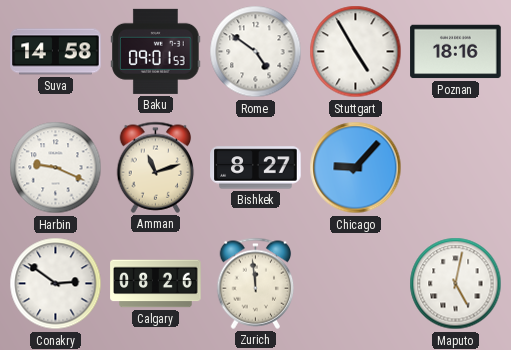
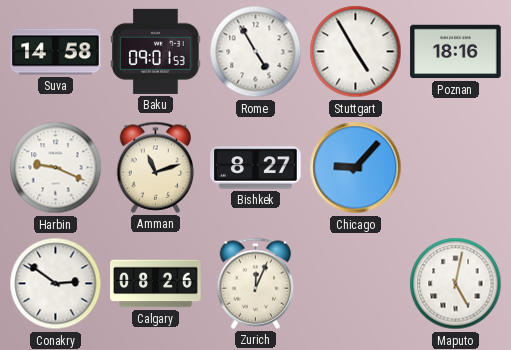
Rome: 4:51 -> 4:55 (256, 52)
Zurich: 11:59 -> 12:04 (256, 283)
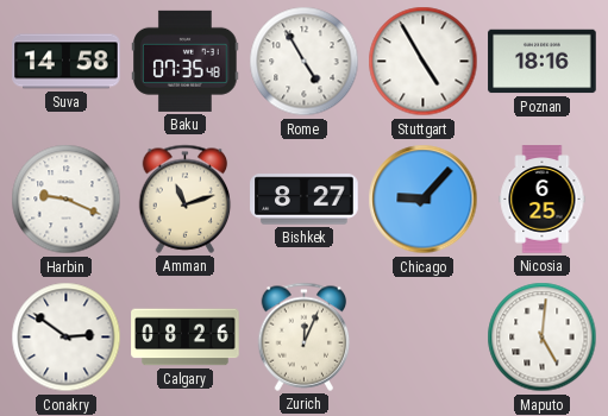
Baku: 09:01 -> 07:35 (186, 61)
Nicosia: none -> 6:25 (543, 200)
Maputo: 5:02 -> 5:01 (543, 338)
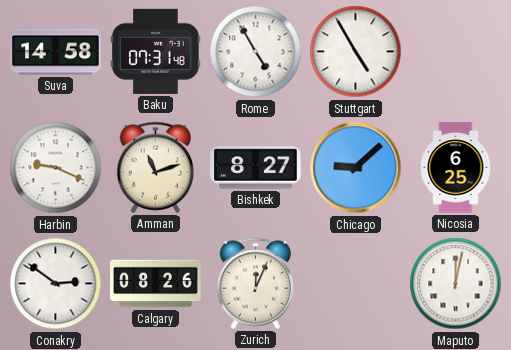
Baku: 07:35 -> 07:31 (156, 51)
Poznan: 18:16 -> none (543, 62)
Chicago: 9:07 -> 9:08 (356, 168)
Maputo: 5:01 -> 12:02 (456, 284)
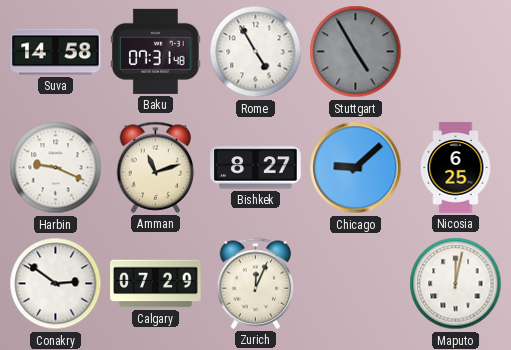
Stuttgart dial: white -> grey (356, 52)
Calgary: 08:26 -> 07:29 (156, 284)
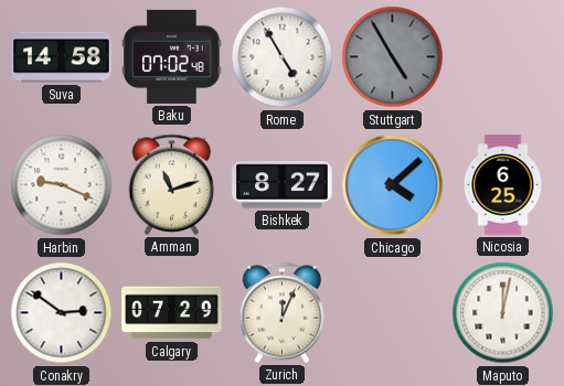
Baku: 07:31 -> 07:02 (172, 56)
Chicago: 9:08 -> 4:08 (393, 185)
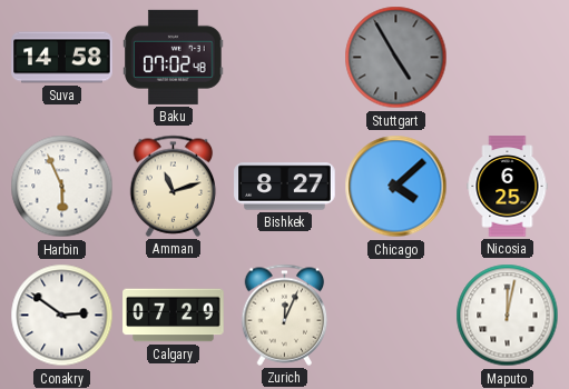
Rome: 4:55 -> none (283, 57)
Harbin: 9:19 -> 5:56 (62, 187)
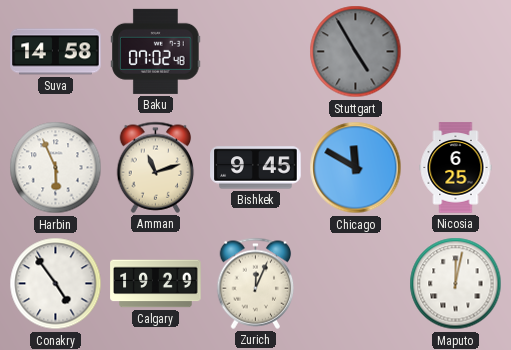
Bishkek: 8:27 -> 9:45 (256, 168)
Chicago: 4:08 -> 11:50 (356, 168)
Conakry: 2:51 -> 4:54 (56, 284)
Calgary: 07:29 -> 19:29 (156, 284)
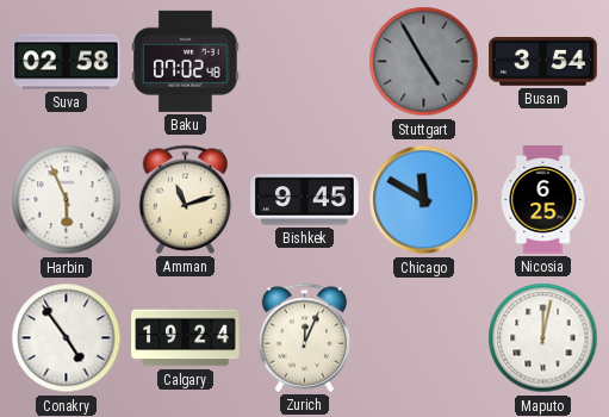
Suva: 14:58 -> 02:58 (67, 62)
Busan: none -> 3:54 (543, 62)
Calgary: 19:29 -> 19:24 (186, 338)
